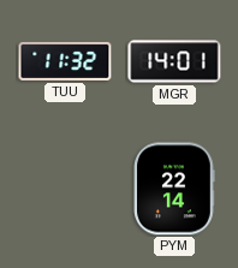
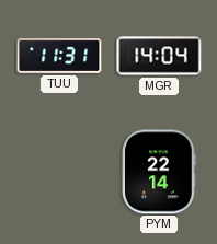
TUU: 11:32 -> 11:31 (59, 56)
MGR: 14:01 -> 14:04 (159, 56)
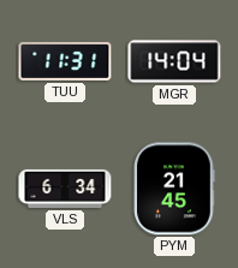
VLS: none -> 6:34 (65, 189)
PYM: 22:14 -> 21:45 (174, 189)
